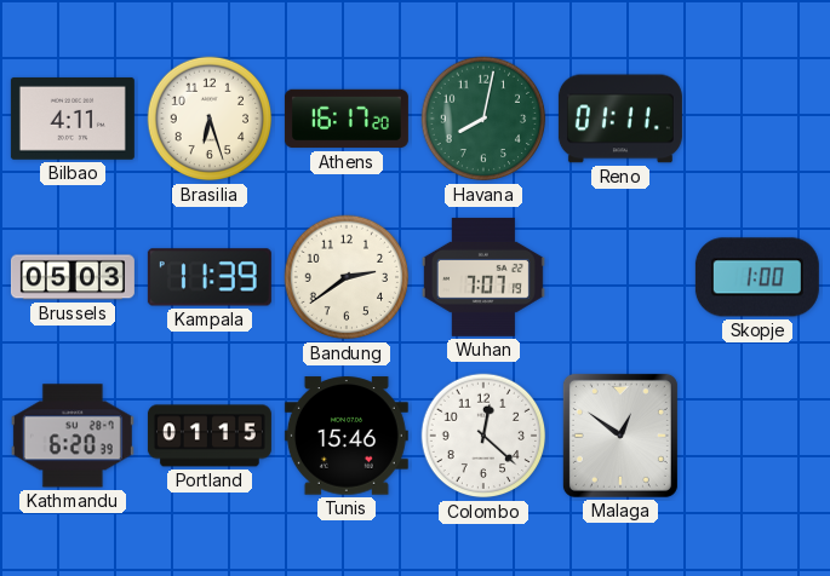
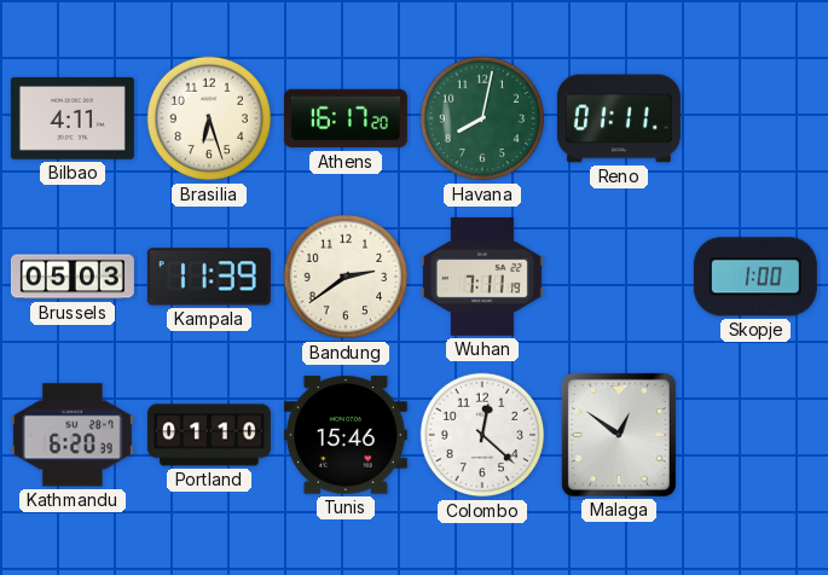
Wuhan: 7:07 -> 7:11 (482, 277)
Portland: 01:15 -> 01:10 (209, 435)
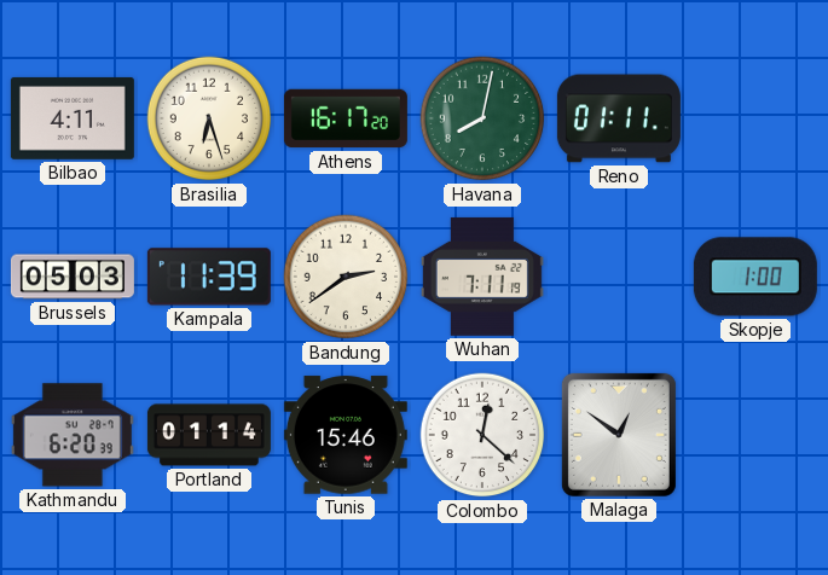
Portland: 01:10 -> 01:14 (209, 435)
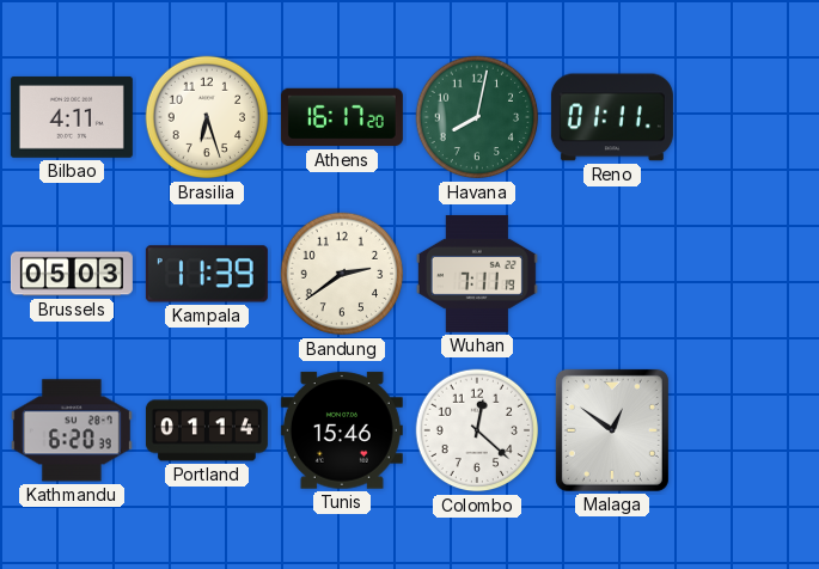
Skopje: 1:00 -> none (755, 277)
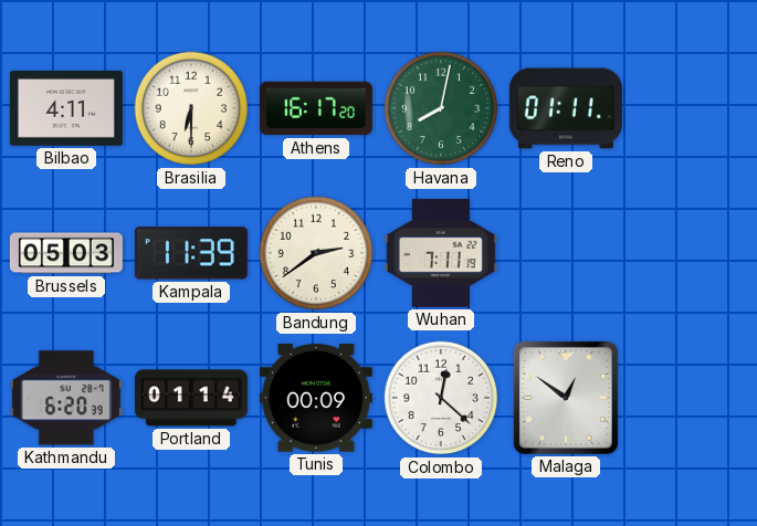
Brasilia: 6:27 -> 6:30 (191, 108)
Tunis: 15:46 -> 00:09 (316, 398)
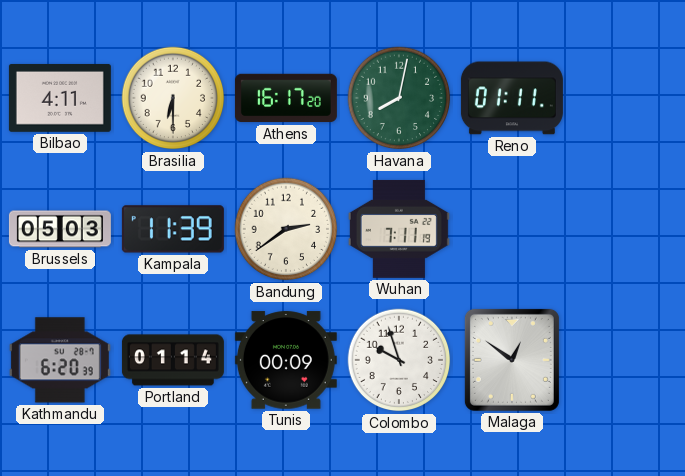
Colombo: 12:22 -> 9:57 (399, 360)
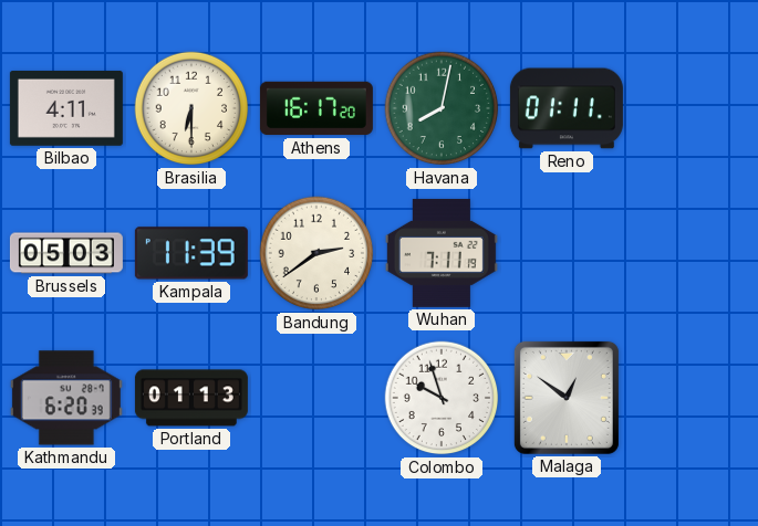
Portland: 01:14 -> 01:13 (191, 398)
Tunis: 00:09 -> none (286, 360)
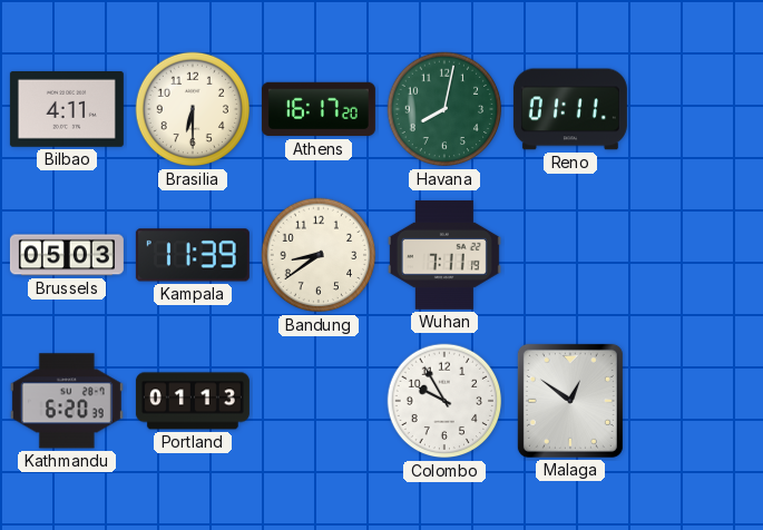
Bandung: 2:39 -> 8:39 (319, 255)
Colombo: 9:57 -> 9:55 (444, 401)
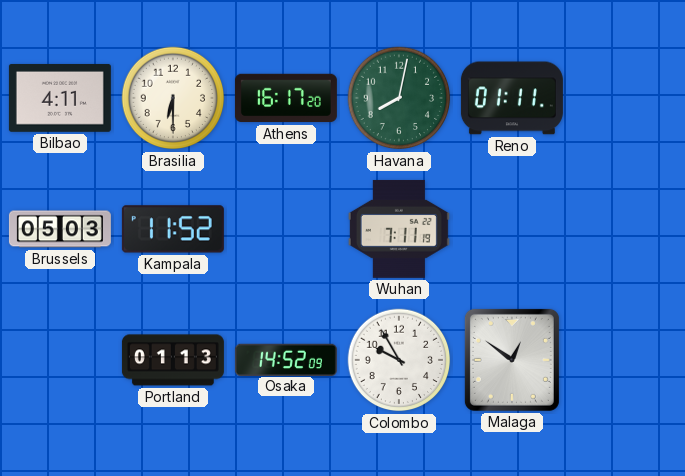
Kampala: 11:39 -> 11:52 (173, 229)
Bandung: 8:39 -> none (319, 255)
Kathmandu: 6:20 -> none (67, 401)
Osaka: none -> 14:52 (286, 359)
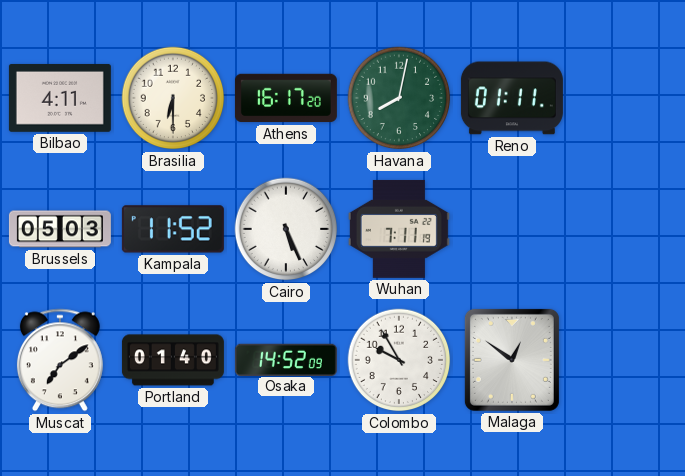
Cairo: none -> 5:26 (286, 229)
Muscat: none -> 7:09 (60, 360)
Portland: 01:13 -> 01:40 (173, 360)
